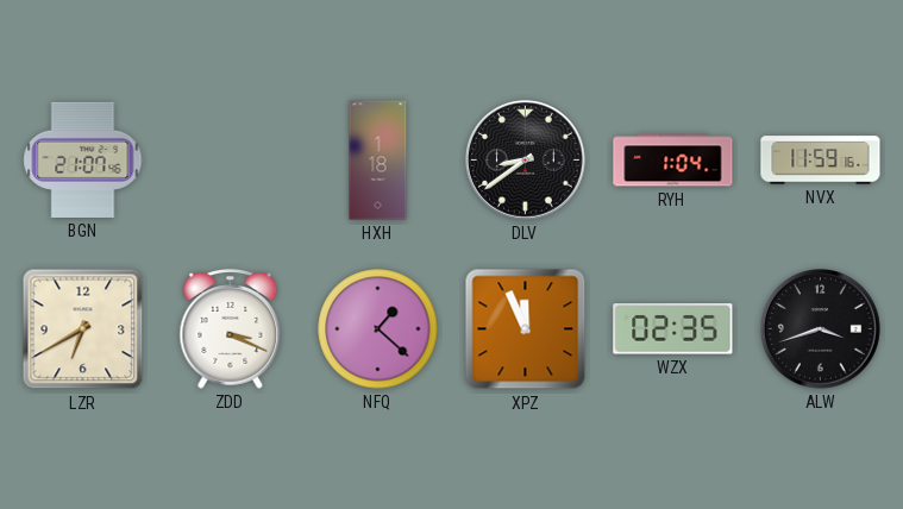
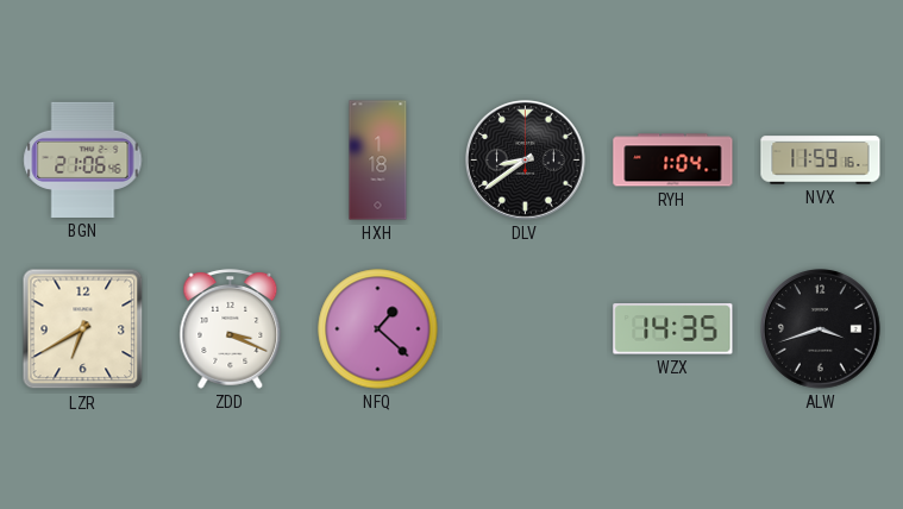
BGN: 21:07 -> 21:06 (83, 159)
XPZ: 11:56 -> none (526, 329)
WZX: 02:35 -> 14:35 (673, 329)
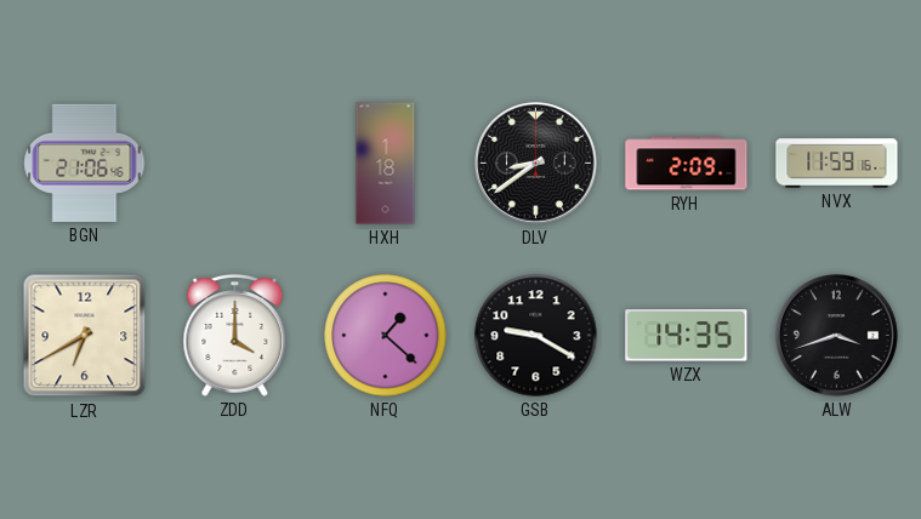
RYH: 1:04 -> 2:09 (687, 164)
ZDD: 3:19 -> 4:00 (235, 336)
GSB: none -> 9:20 (536, 336)
